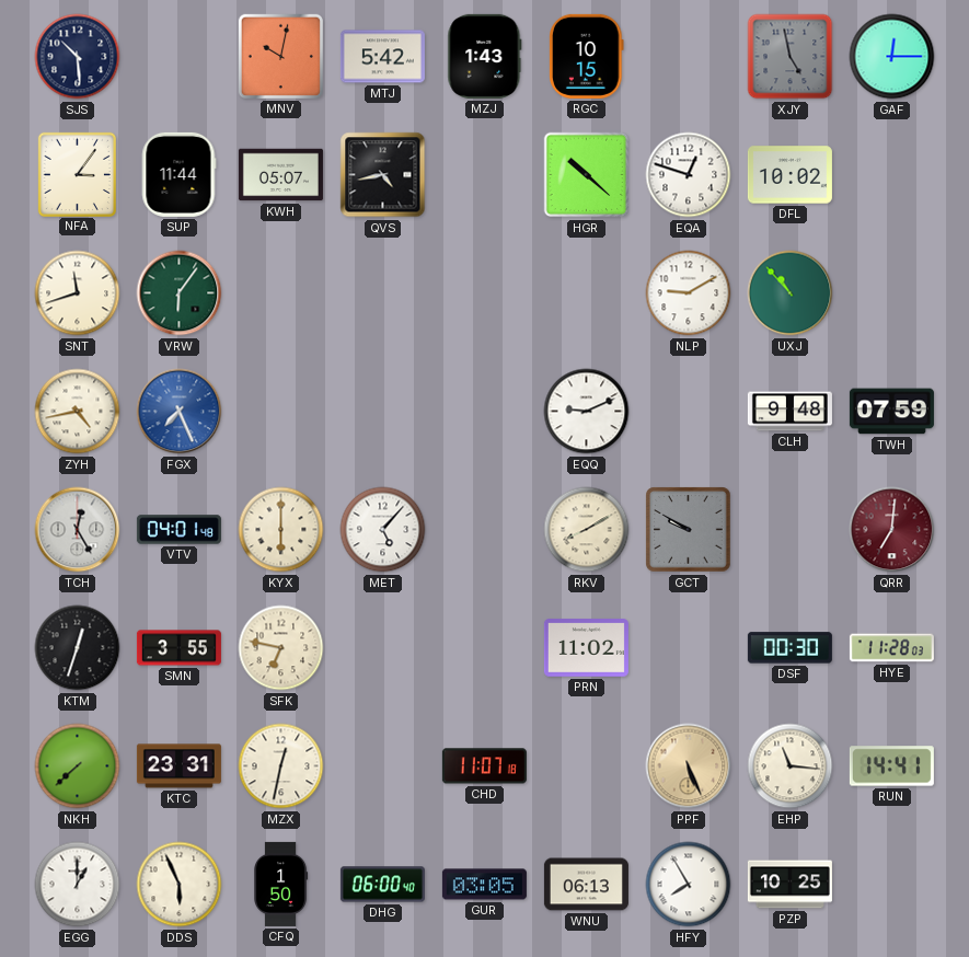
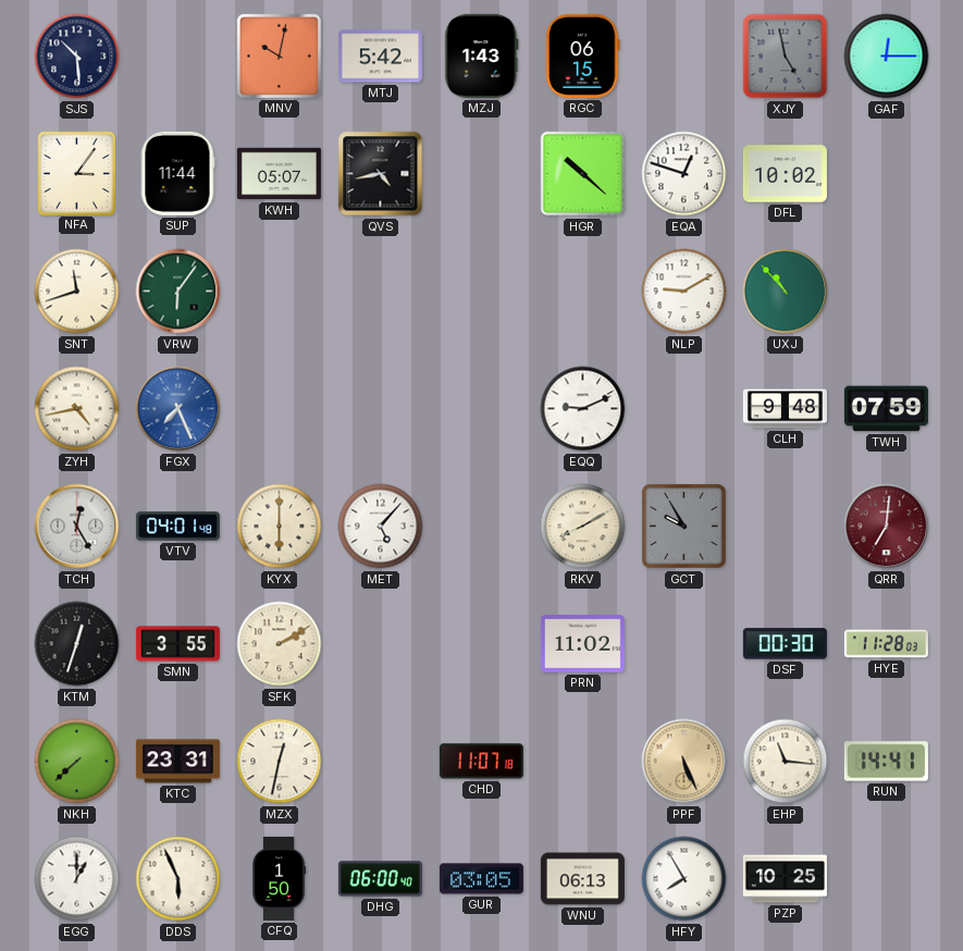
RGC: 10:15 -> 06:15 (583, 55)
GCT: 9:50 -> 9:55 (684, 527)
SFK: 6:47 -> 2:10 (280, 644)
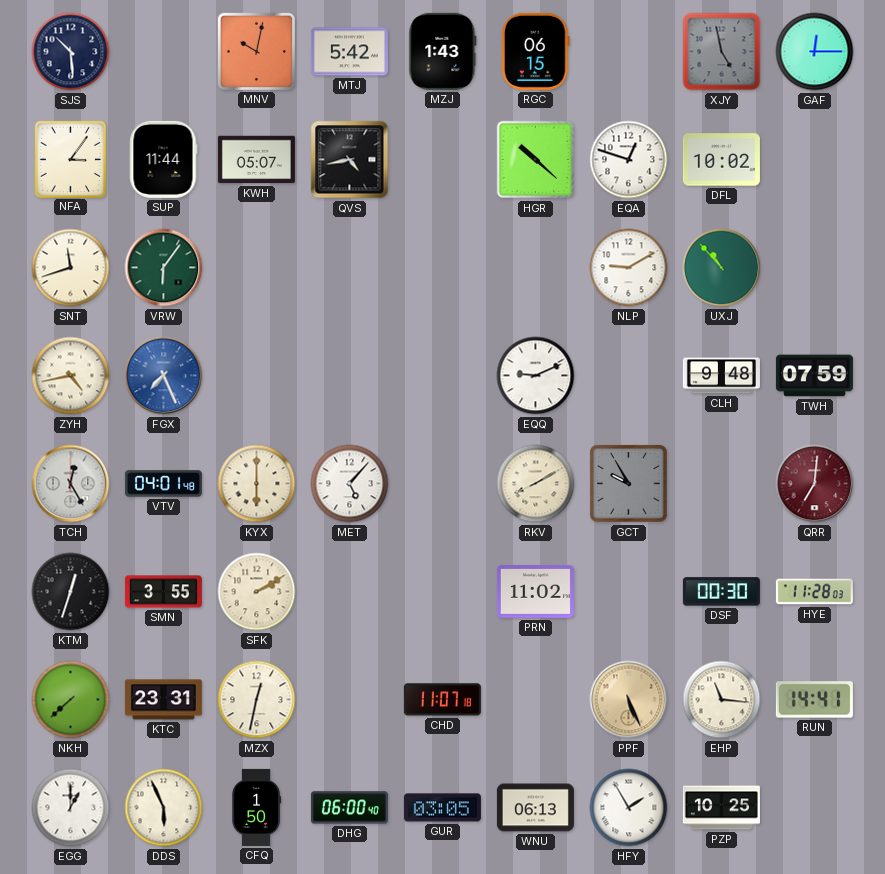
HFY: 7:55 -> 1:55 (629, 808)
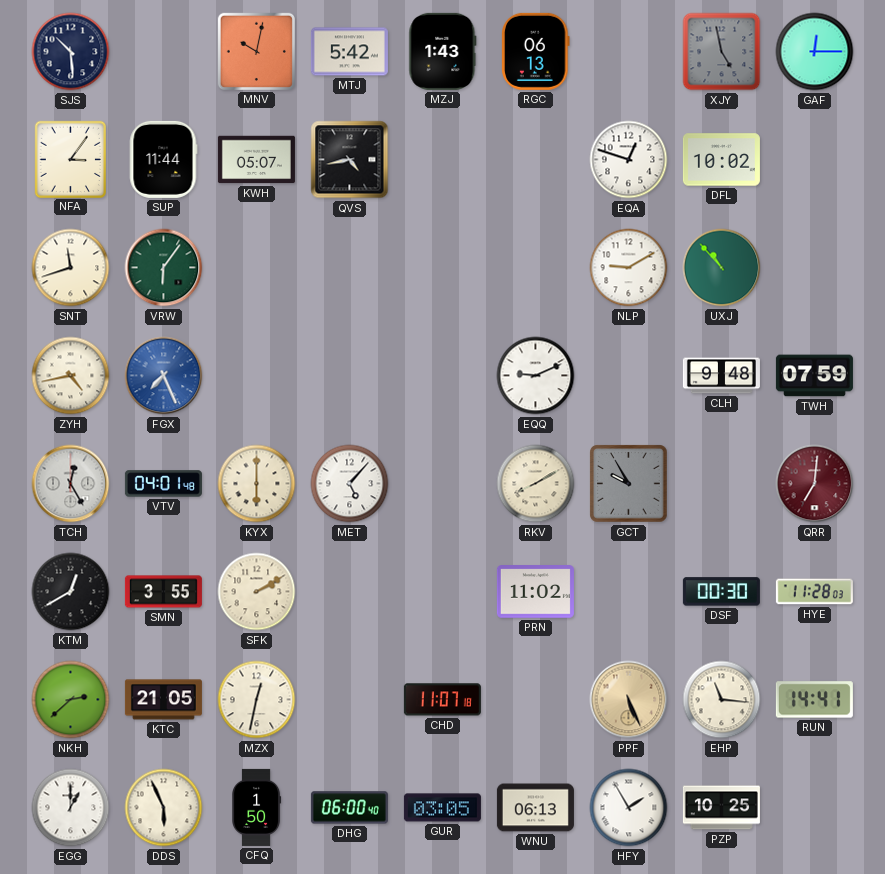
RGC: 06:15 -> 06:13 (536, 51)
HGR: 10:22 -> none (536, 160)
KTM: 12:33 -> 12:40 (71, 592)
NKH: 7:38 -> 2:38 (71, 700)
KTC: 23:31 -> 21:05 (163, 700)
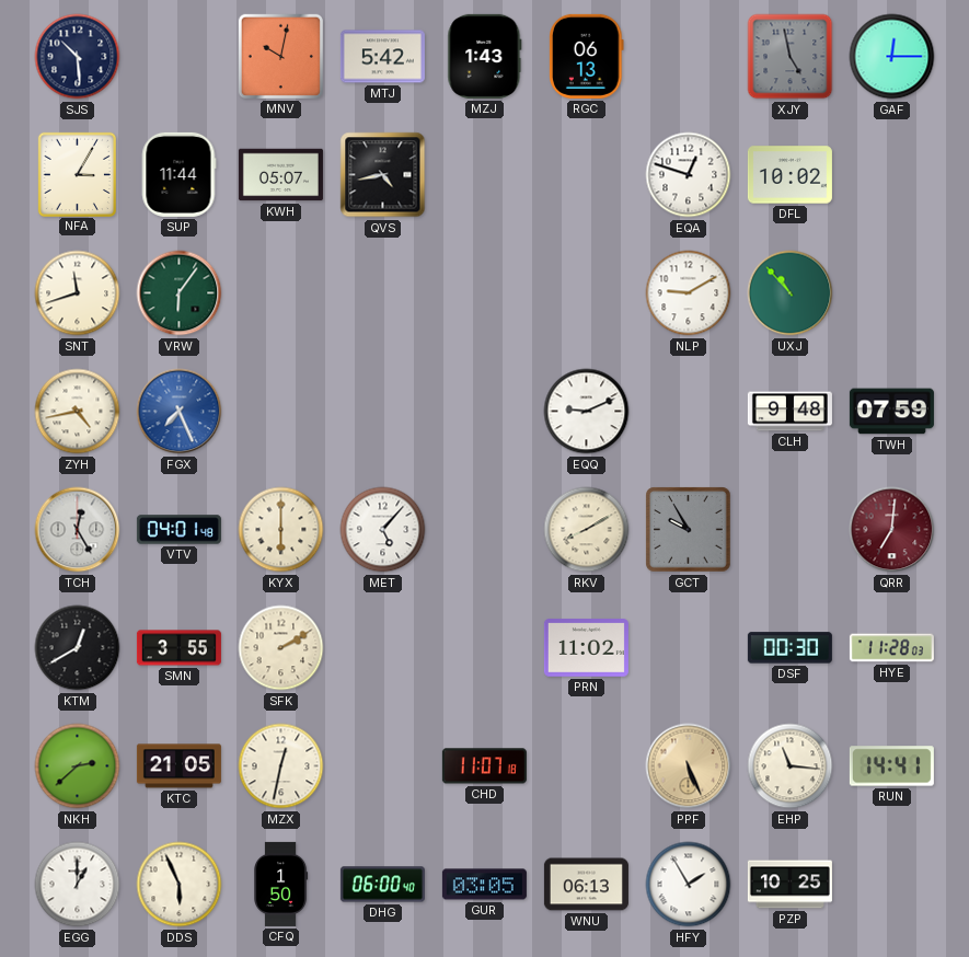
NFA: 3:06 -> 3:05 (77, 174)
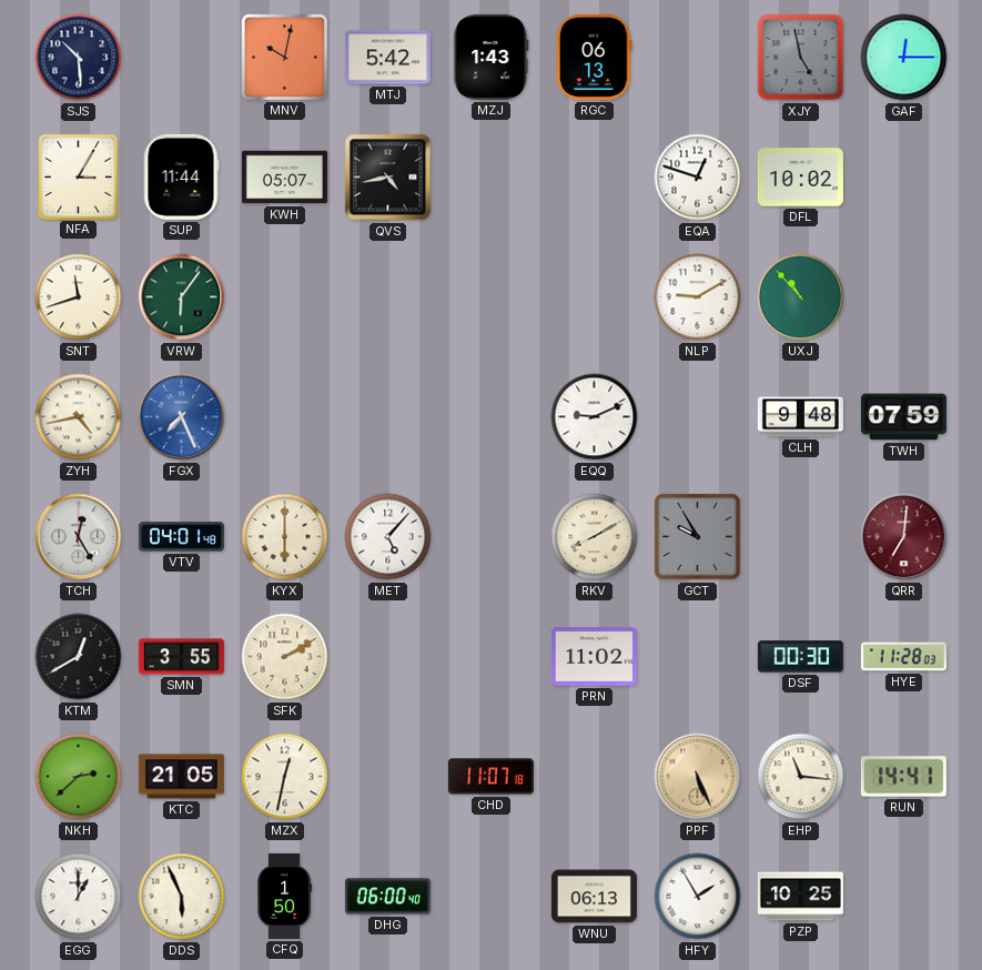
GUR: 03:05 -> none (484, 885)
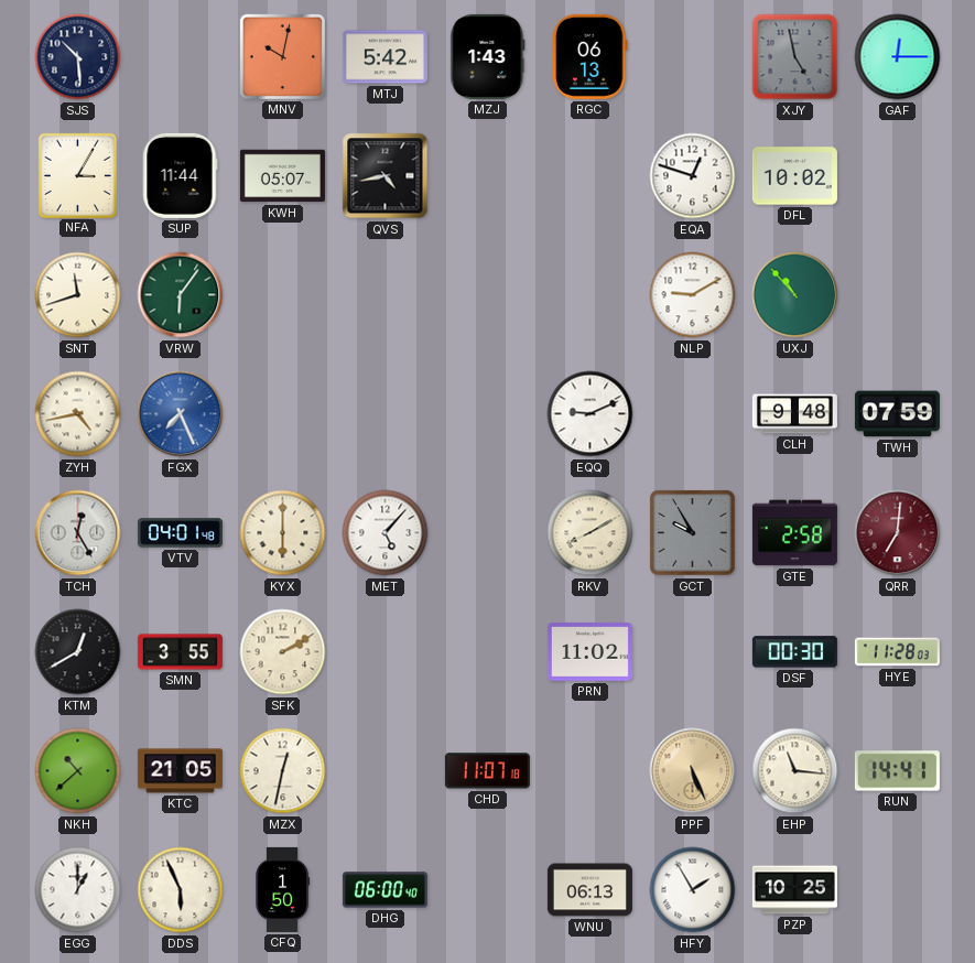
GTE: none -> 2:58 (794, 533)
NKH: 2:38 -> 10:38 (78, 771)
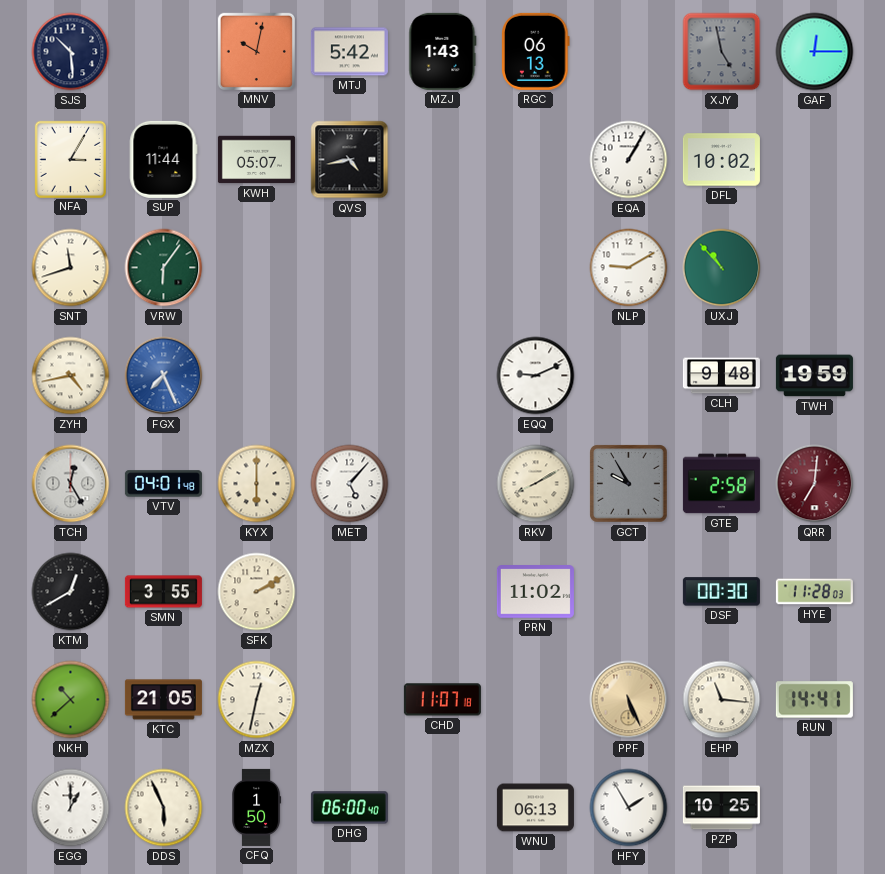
EQA: 12:48 -> 1:05 (629, 160)
TWH: 07:59 -> 19:59 (814, 376)
